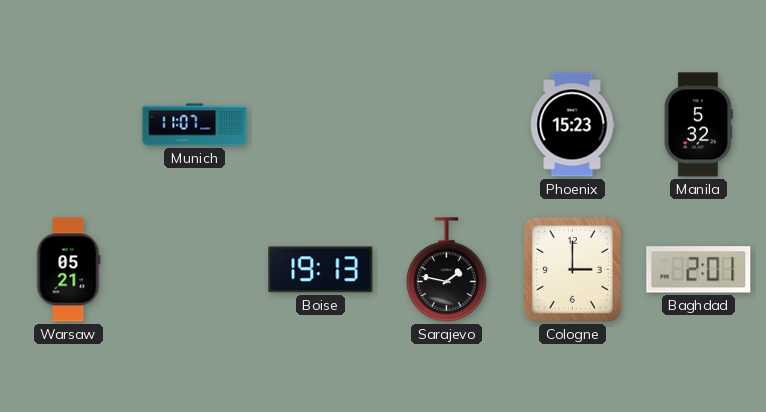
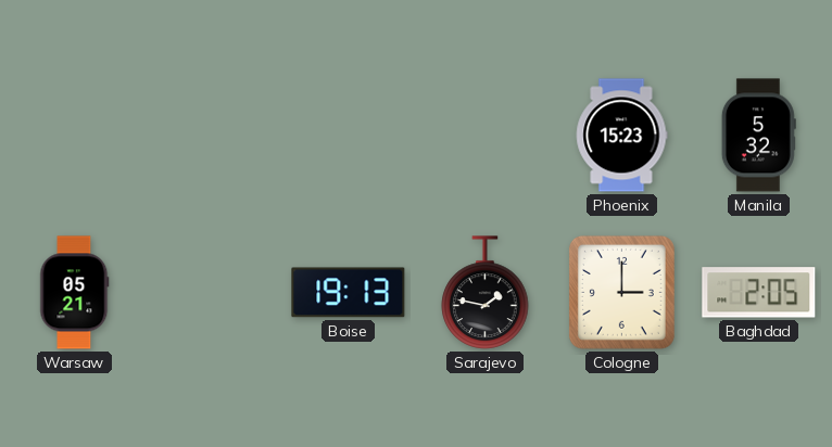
Munich: 11:07 -> none (195, 125)
Baghdad: 2:01 -> 2:05 (759, 293)
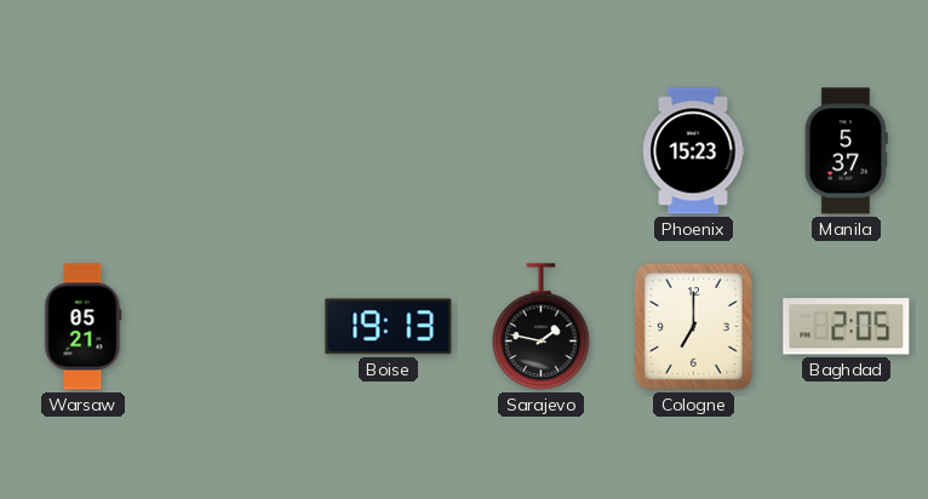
Manila: 5:32 -> 5:37 (846, 151)
Cologne: 3:00 -> 7:00 (693, 326)
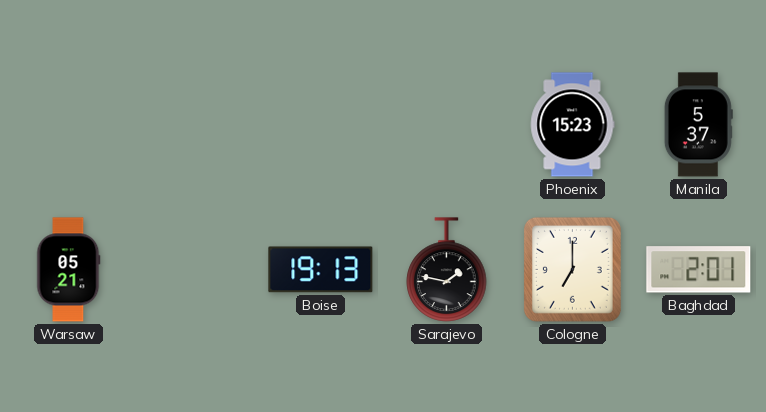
Baghdad: 2:05 -> 2:01 (699, 270)
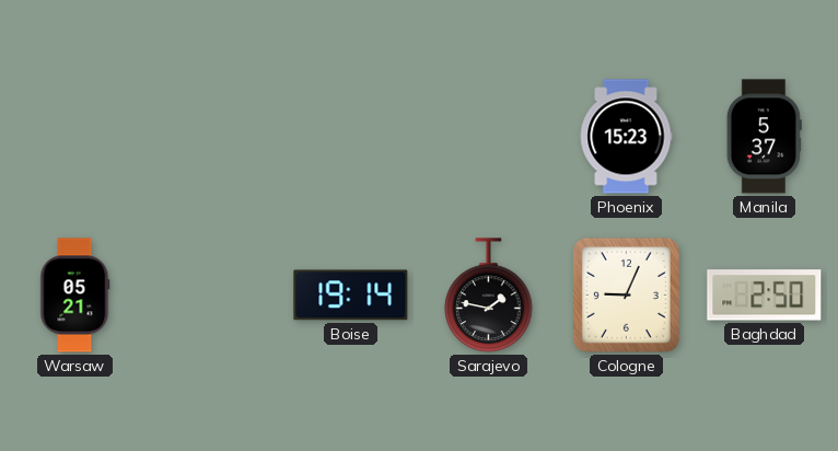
Boise: 19:13 -> 19:14 (351, 296)
Cologne: 7:00 -> 9:04 (626, 294)
Baghdad: 2:01 -> 2:50 (765, 296)
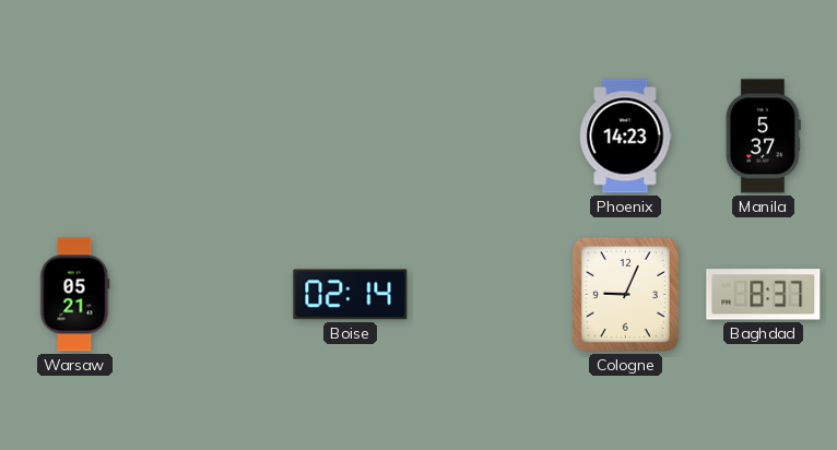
Phoenix: 15:23 -> 14:23 (625, 137)
Boise: 19:14 -> 02:14 (351, 295)
Sarajevo: 1:47 -> none (489, 296)
Baghdad: 2:50 -> 8:37 (764, 295)
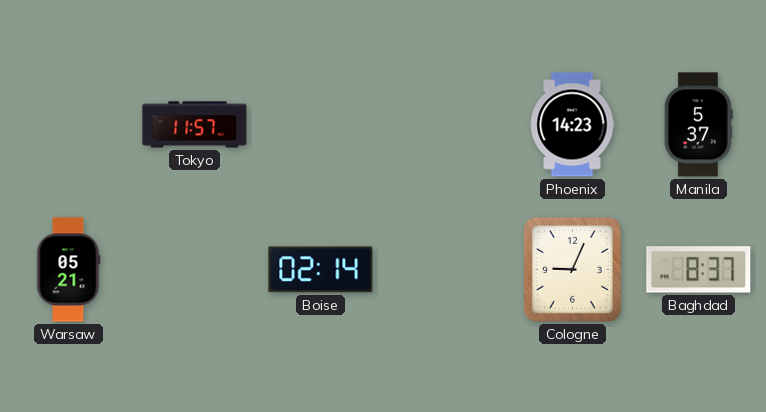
Tokyo: none -> 11:57 (195, 125)
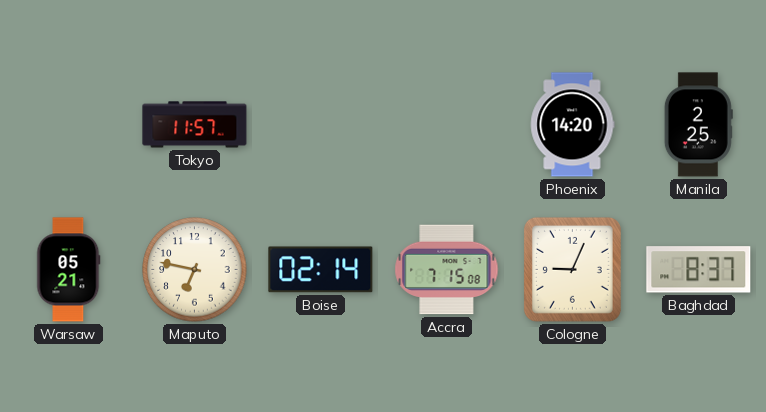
Phoenix: 14:23 -> 14:20 (572, 125)
Manila: 5:37 -> 2:25 (698, 125)
Maputo: none -> 6:47 (195, 270)
Accra: none -> 7:15 (447, 270)
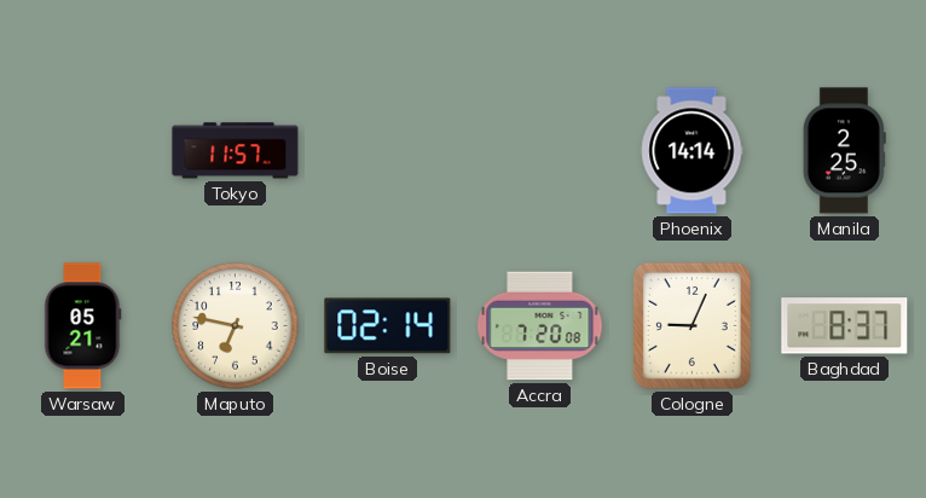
Phoenix: 14:20 -> 14:14 (691, 151)
Accra: 7:15 -> 7:20 (540, 326)
